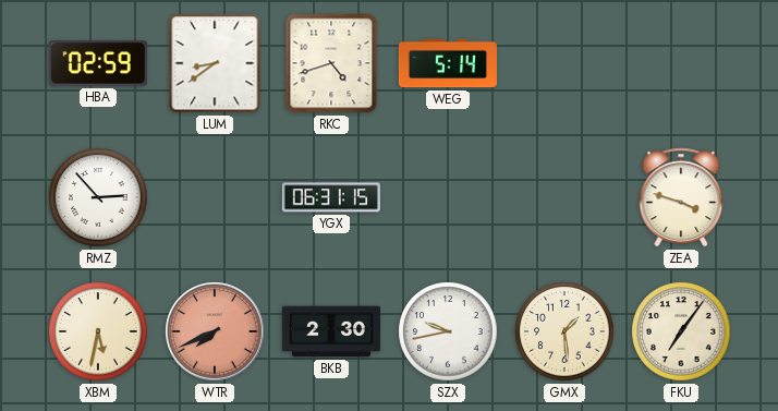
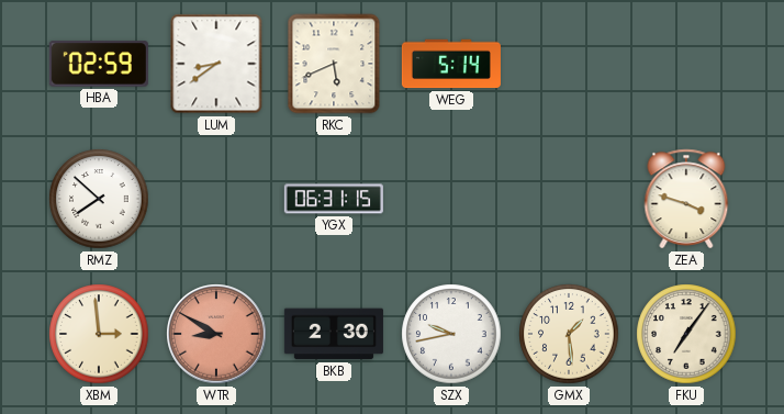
RKC: 4:42 -> 5:41 (334, 64)
RMZ: 2:53 -> 7:52 (99, 199)
XBM: 5:32 -> 2:59 (99, 334)
WTR: 7:41 -> 8:50 (216, 334)
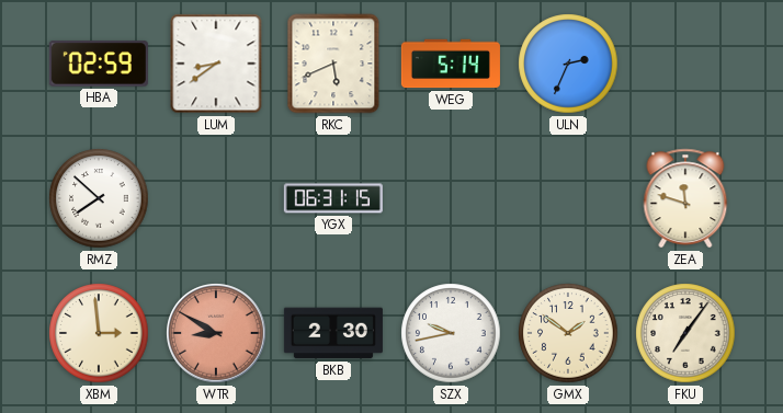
ULN: none -> 2:34 (568, 64)
ZEA: 3:48 -> 11:48 (685, 198)
GMX: 1:29 -> 1:51 (568, 333)
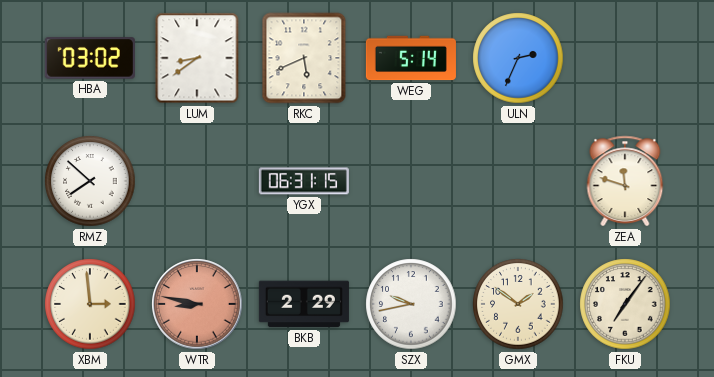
HBA: 02:59 -> 03:02 (90, 58)
WTR: 8:50 -> 8:47 (197, 304)
BKB: 2:30 -> 2:29 (304, 304)
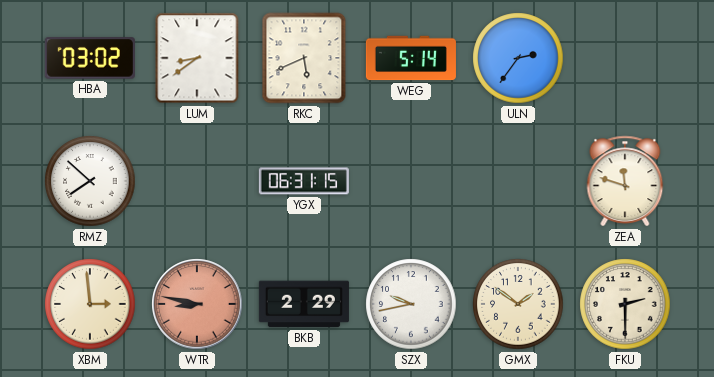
ULN: 2:34 -> 2:36 (518, 58)
FKU: 7:06 -> 2:30 (625, 304)
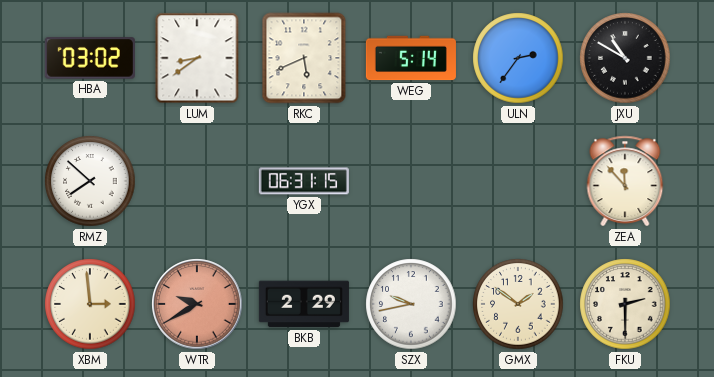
JXU: none -> 10:50 (625, 58)
ZEA: 11:48 -> 11:53 (625, 181)
WTR: 8:47 -> 9:40 (197, 304)
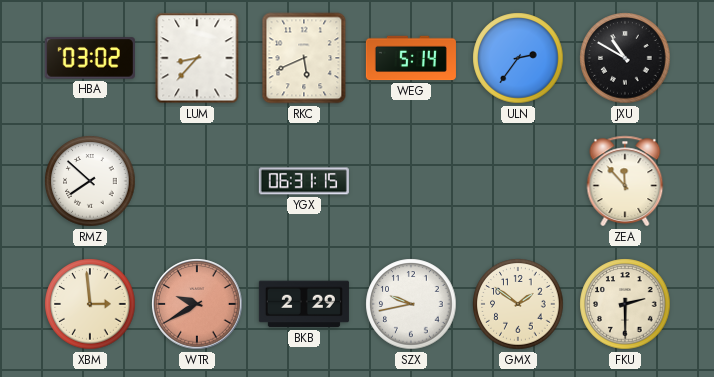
LUM: 8:39 -> 8:37 (197, 58)
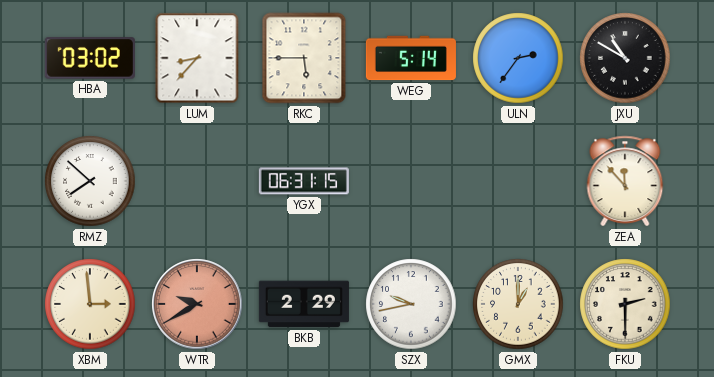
RKC: 5:41 -> 5:45 (304, 58)
GMX: 1:51 -> 1:00 (518, 304)
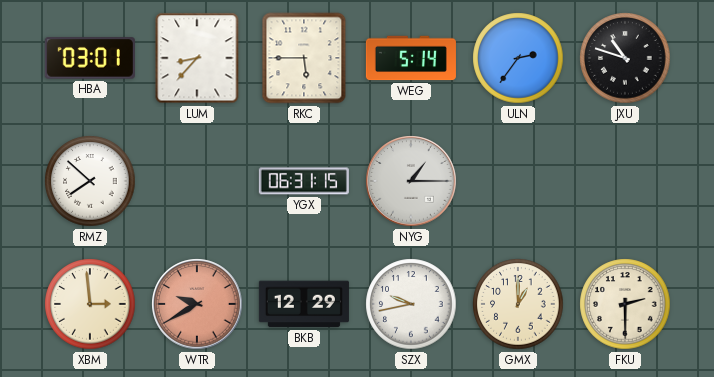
HBA: 03:02 -> 03:01 (90, 58)
JXU: 10:50 -> 10:48 (625, 58)
NYG: none -> 1:15 (411, 181)
ZEA: 11:53 -> none (625, 181)
BKB: 2:29 -> 12:29 (304, 304)
